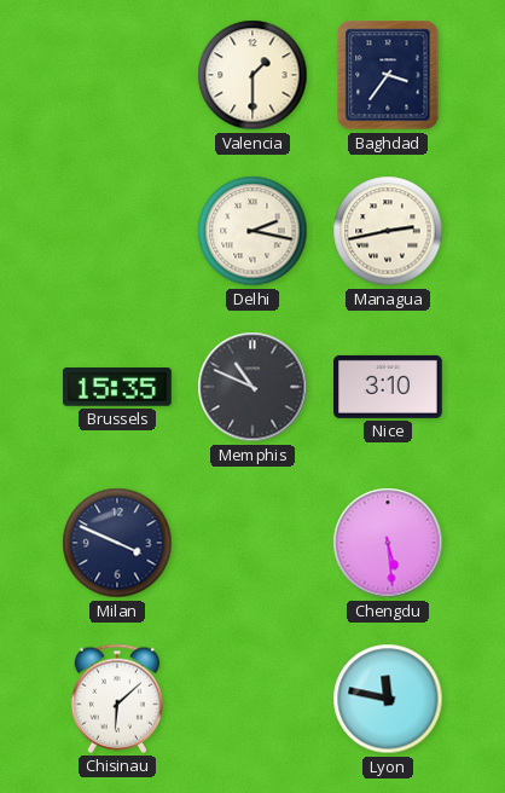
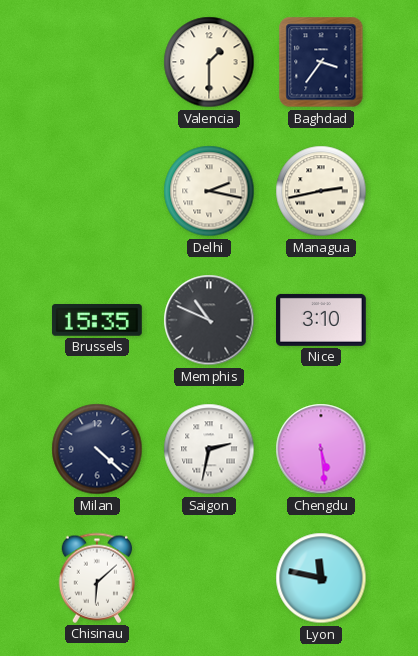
Milan: 3:49 -> 4:22 (97, 449)
Saigon: none -> 2:32 (209, 449)
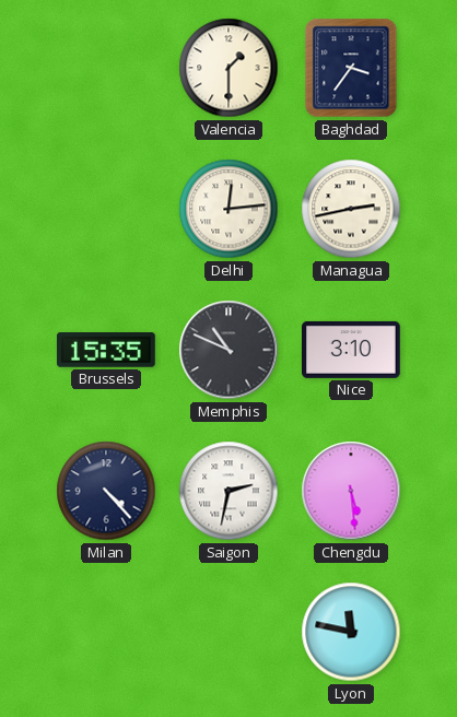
Delhi: 2:17 -> 12:14 (228, 209)
Milan: 4:22 -> 4:23 (106, 491)
Chisinau: 6:08 -> none (96, 578)
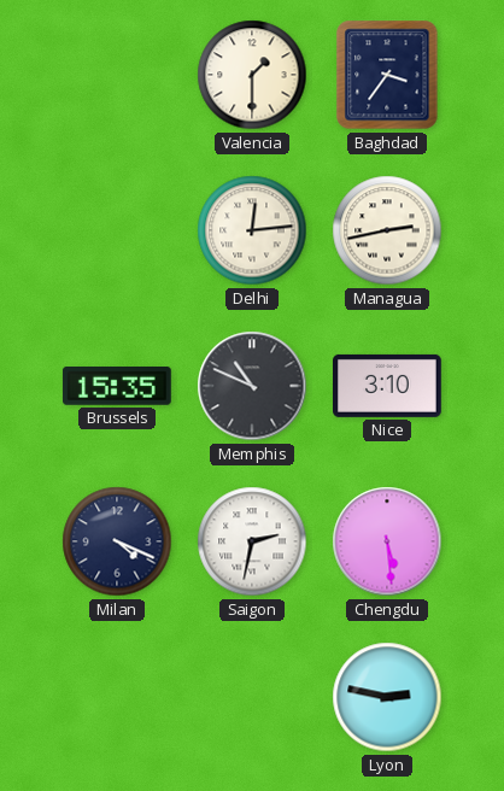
Milan: 4:23 -> 4:19 (117, 541)
Lyon: 11:47 -> 2:47 (387, 697)
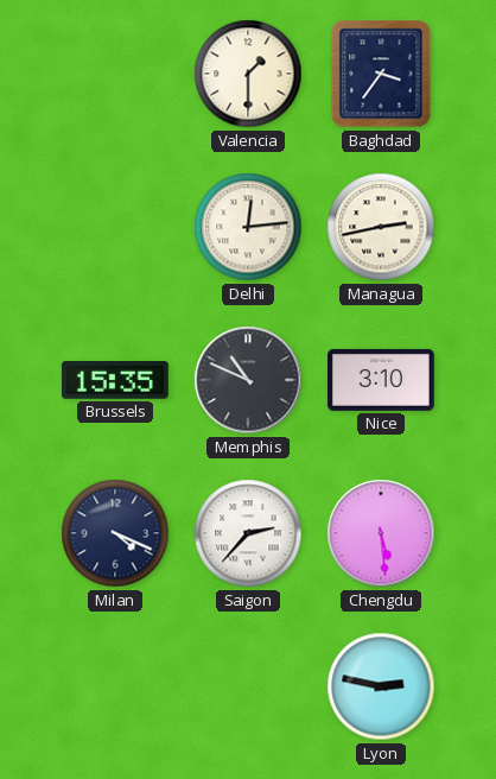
Saigon: 2:32 -> 2:37 (248, 533)
